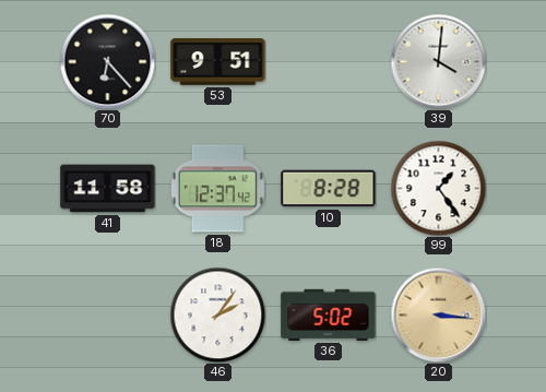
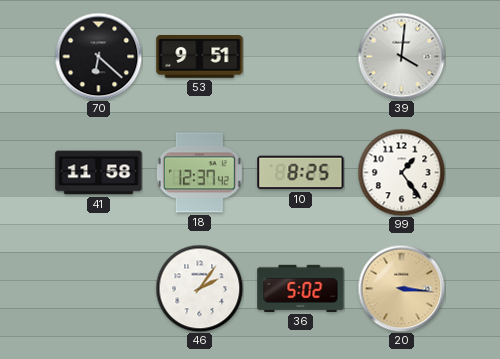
70: 6:23 -> 6:22 (98, 56)
10: 8:28 -> 8:25 (301, 173)
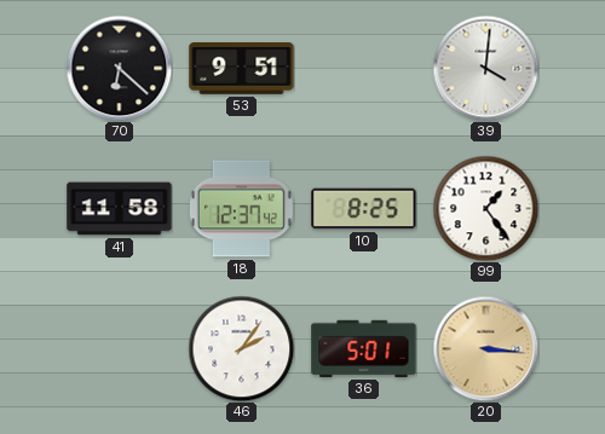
36: 5:02 -> 5:01 (364, 348)
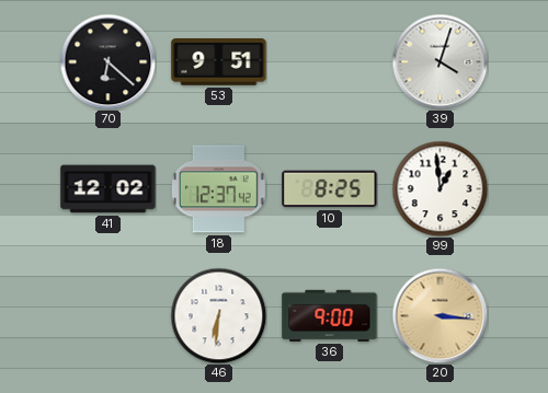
39: 4:01 -> 4:03 (439, 61)
41: 11:58 -> 12:02 (109, 189)
99: 1:24 -> 12:59 (439, 188)
46: 2:06 -> 6:31 (218, 315)
36: 5:01 -> 9:00 (330, 315)
